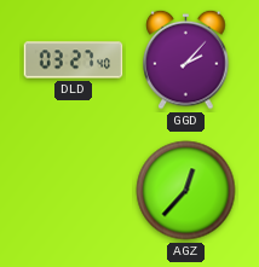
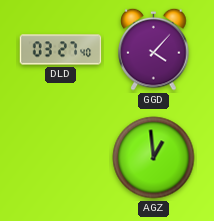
GGD: 2:07 -> 4:07 (154, 49)
AGZ: 12:37 -> 12:59 (154, 158)
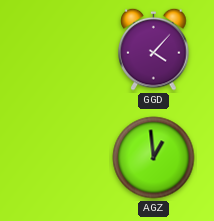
DLD: 03:27 -> none (61, 50)
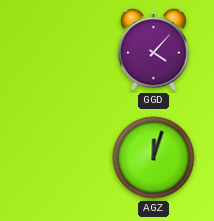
AGZ: 12:59 -> 12:03 (154, 158)
